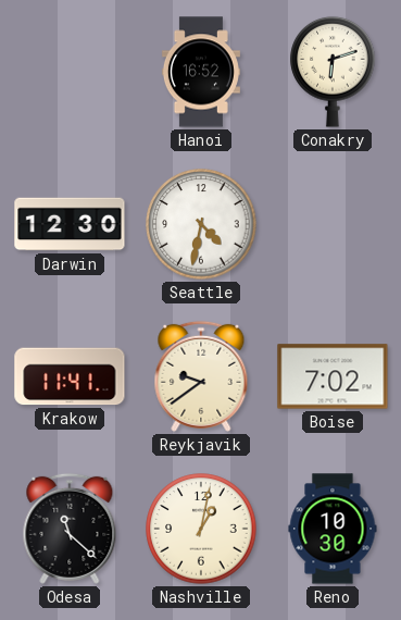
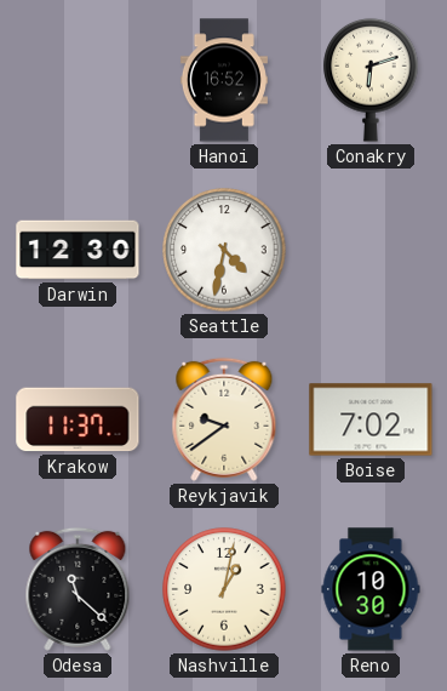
Krakow: 11:41 -> 11:37 (78, 419)
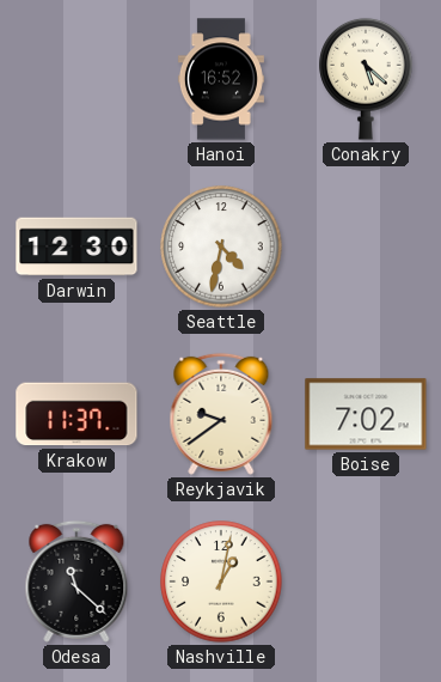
Conakry: 6:12 -> 5:22 (366, 79)
Reno: 10:30 -> none (371, 589)
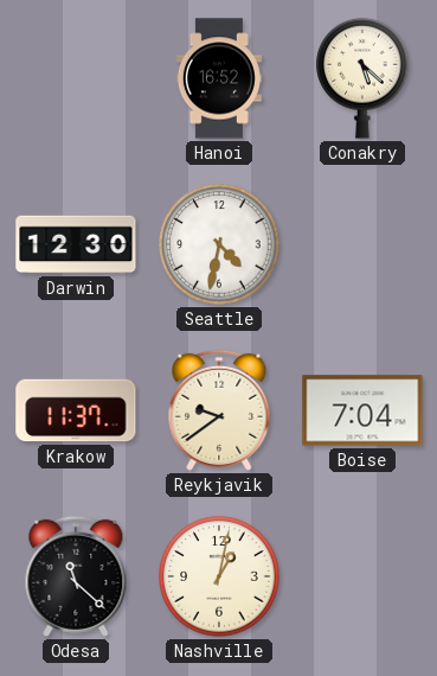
Boise: 7:02 -> 7:04 (362, 410)
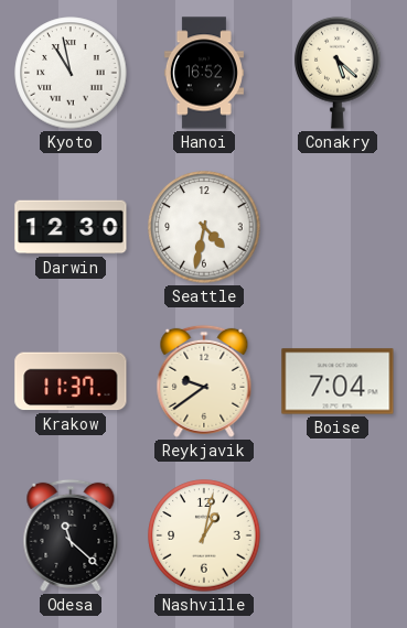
Kyoto: none -> 10:58 (71, 73)
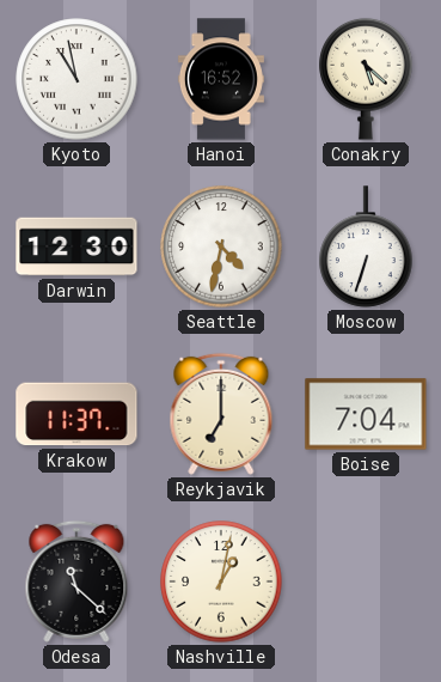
Moscow: none -> 6:33 (366, 246)
Reykjavik: 9:39 -> 7:00 (221, 414)
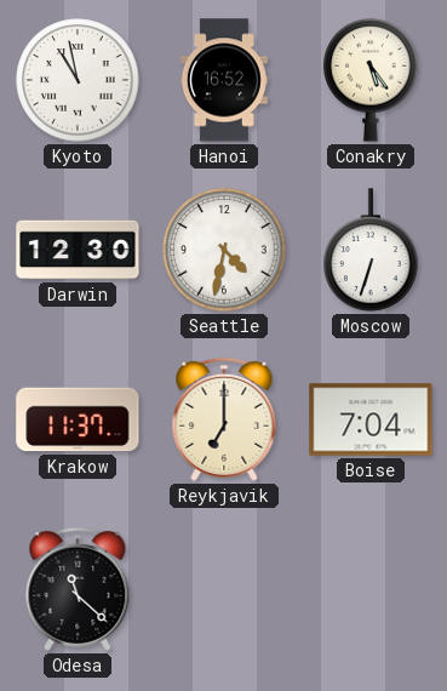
Conakry: 5:22 -> 5:24 (371, 80)
Nashville: 1:02 -> none (221, 581)
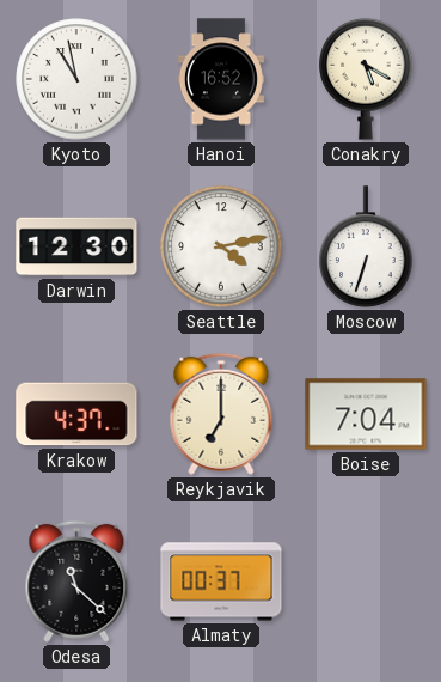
Conakry: 5:24 -> 5:20 (366, 79)
Seattle: 4:32 -> 4:13 (221, 246)
Krakow: 11:37 -> 4:37 (76, 414)
Almaty: none -> 00:37 (221, 581)
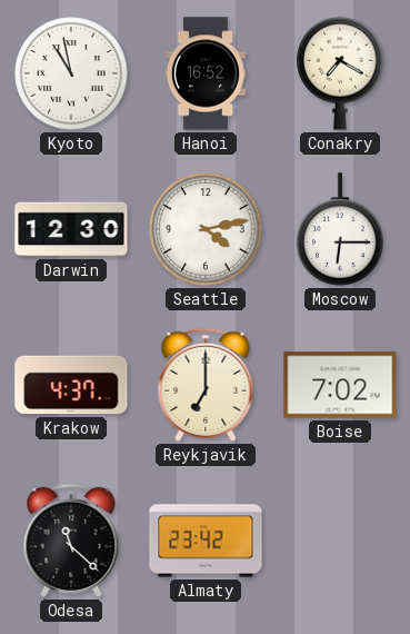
Conakry: 5:20 -> 7:20 (340, 73)
Moscow: 6:33 -> 6:15 (340, 229)
Boise: 7:04 -> 7:02 (340, 385)
Almaty: 00:37 -> 23:42 (206, 541)
